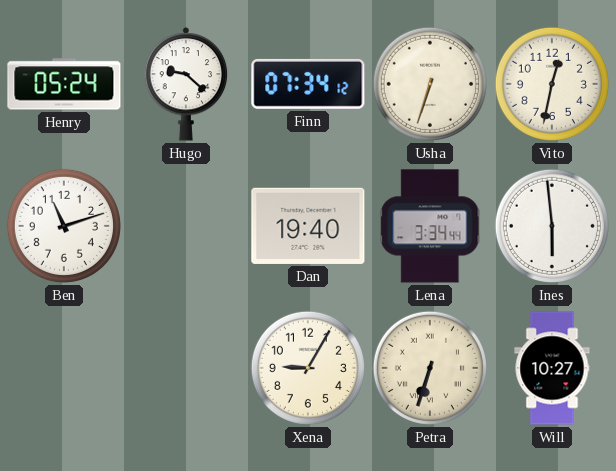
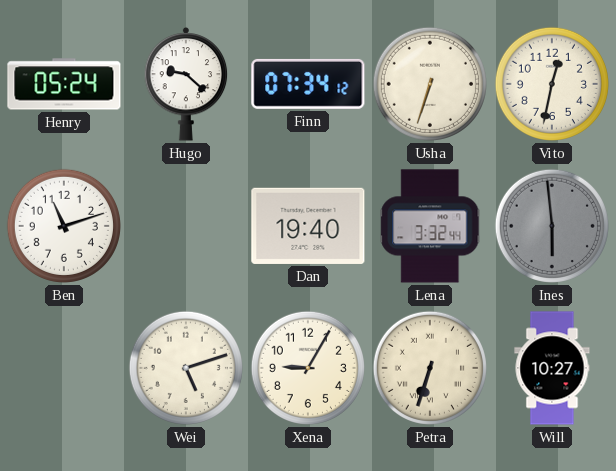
Lena: 3:34 -> 3:32 (430, 226)
Ines dial: white -> grey (552, 226)
Wei: none -> 5:12 (186, 368)
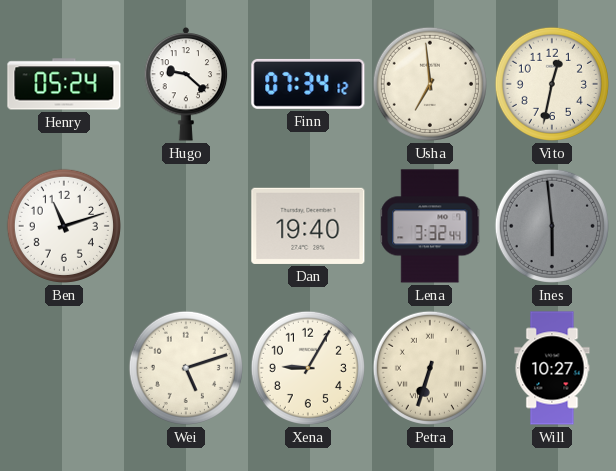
Usha: 6:33 -> 6:59 (430, 84)
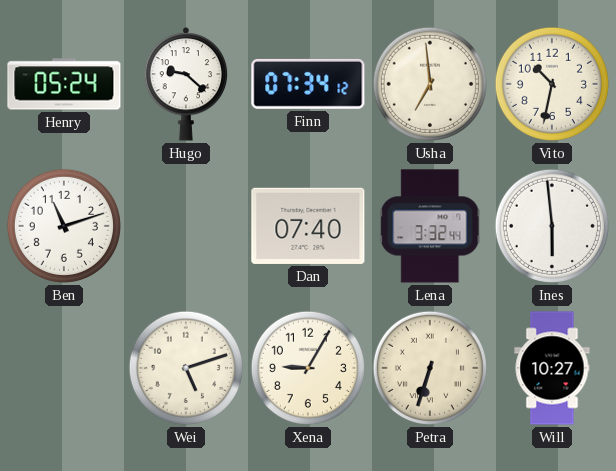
Vito: 12:32 -> 10:32 (552, 84)
Dan: 19:40 -> 07:40 (308, 226)
Ines dial: grey -> white (552, 226)
